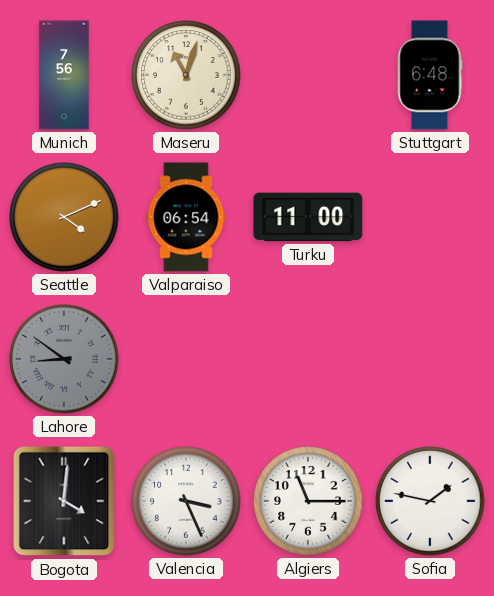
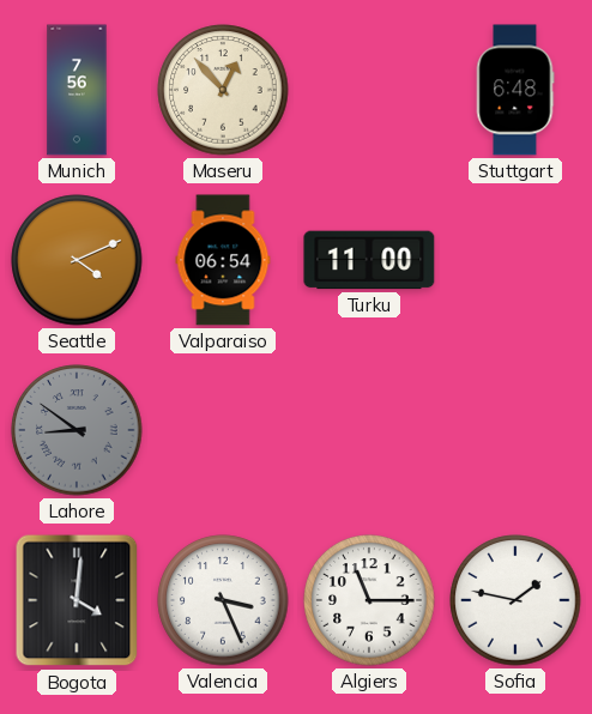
Maseru: 11:03 -> 12:53 (223, 90)
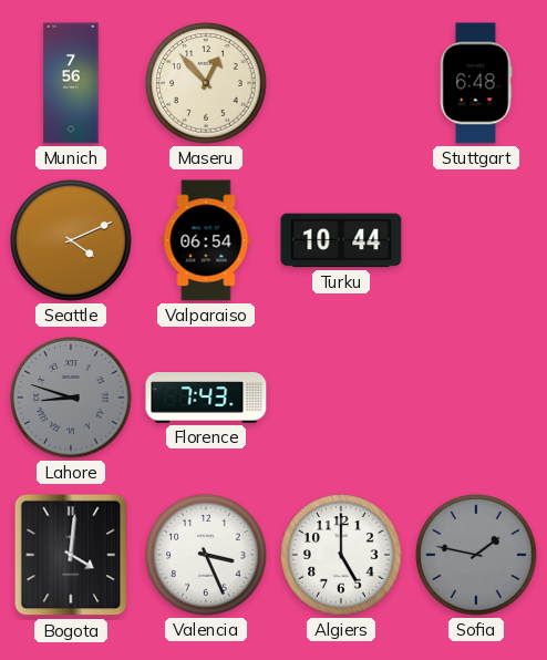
Turku: 11:00 -> 10:44 (341, 240)
Lahore: 8:51 -> 8:48 (71, 398)
Florence: none -> 7:43 (206, 398)
Algiers: 11:15 -> 5:00 (341, 555)
Sofia dial: white -> grey (476, 555)
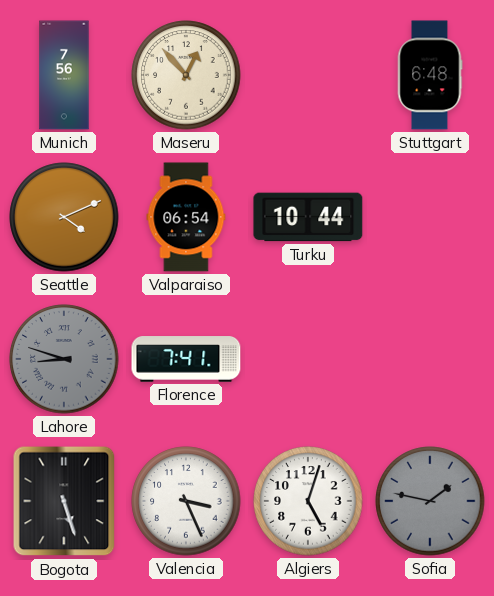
Florence: 7:43 -> 7:41 (186, 359)
Bogota: 4:01 -> 5:27 (64, 501)
Algiers: 5:00 -> 5:03 (308, 501)
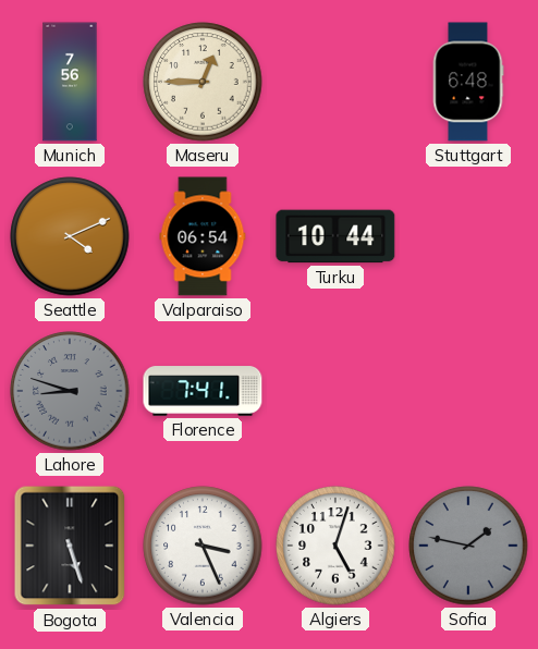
Maseru: 12:53 -> 12:45 (203, 82)
